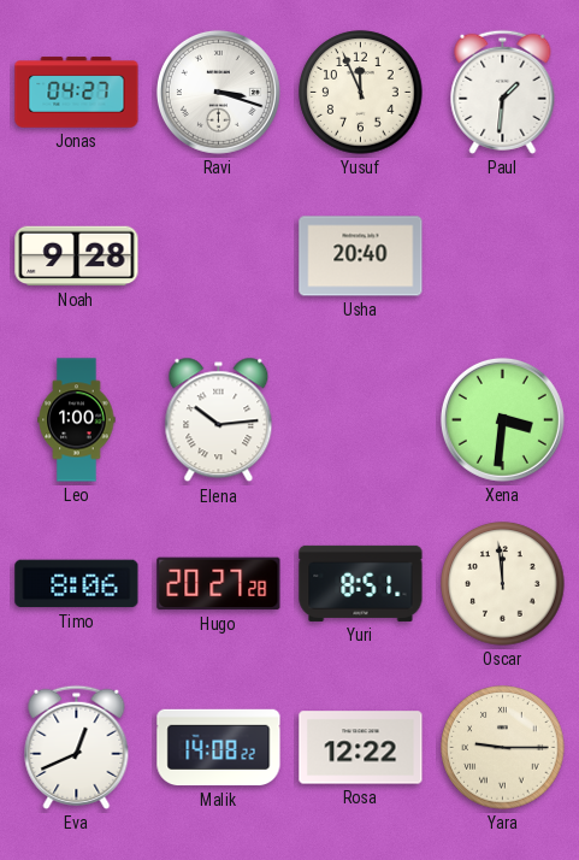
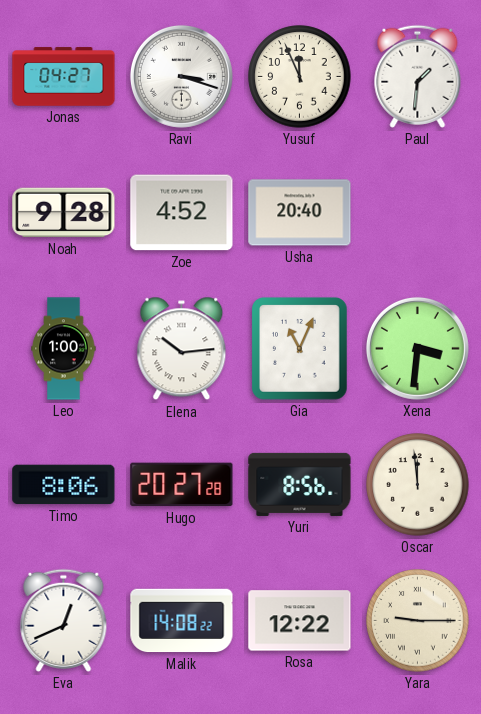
Zoe: none -> 4:52 (182, 213)
Gia: none -> 11:04 (300, 349)
Yuri: 8:51 -> 8:56 (300, 484)
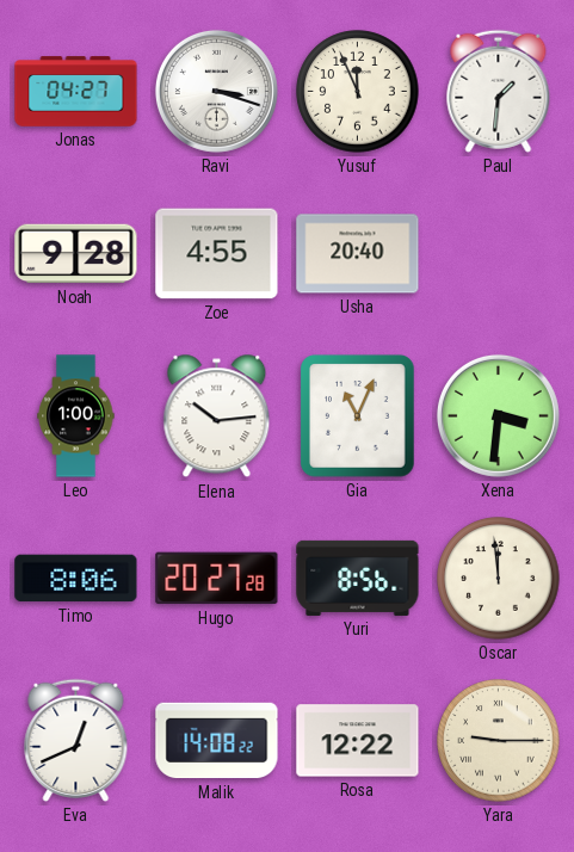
Zoe: 4:52 -> 4:55 (217, 254)
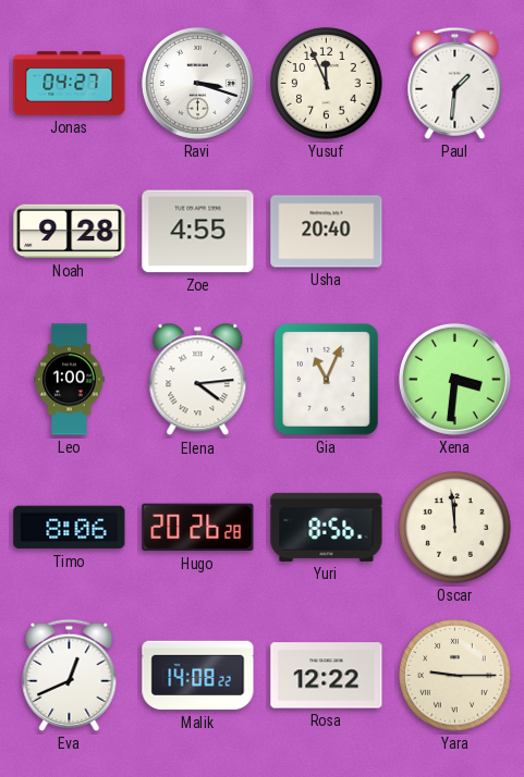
Elena: 10:14 -> 4:14 (198, 380)
Hugo: 20:27 -> 20:26 (198, 528)
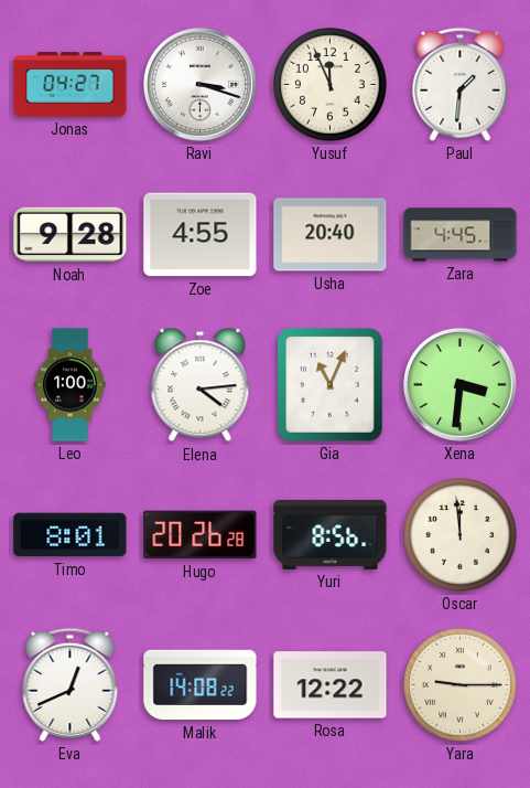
Zara: none -> 4:45 (461, 235)
Timo: 8:06 -> 8:01 (71, 535)
